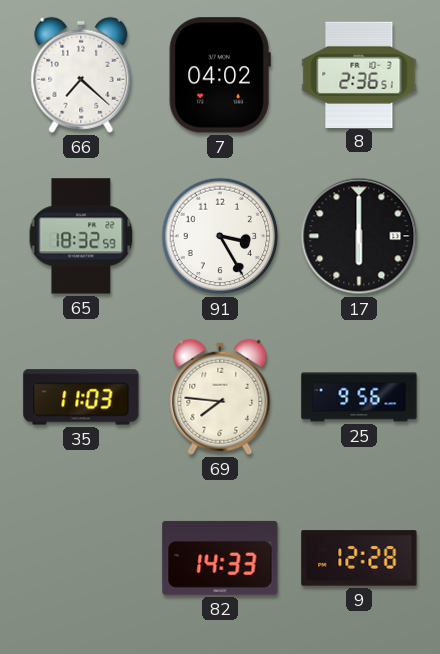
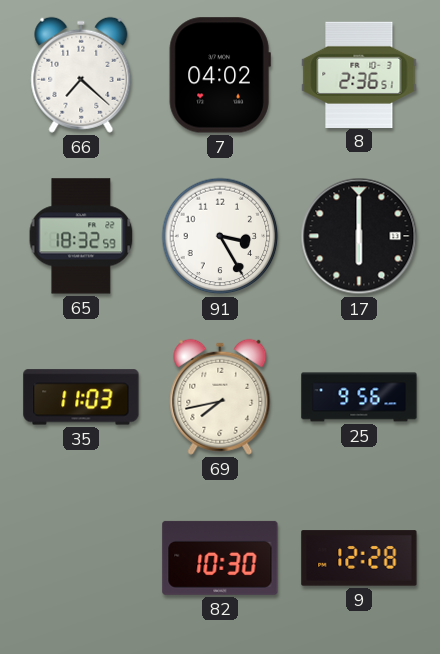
69: 7:46 -> 7:43 (220, 397)
82: 14:33 -> 10:30 (220, 558)
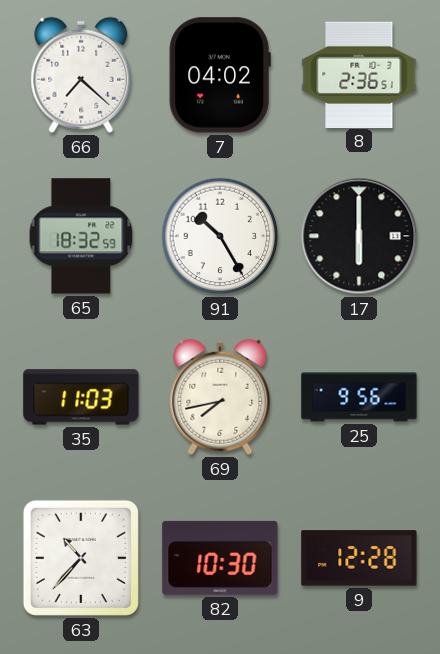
91: 3:25 -> 10:25 (220, 236)
63: none -> 10:37 (81, 558)
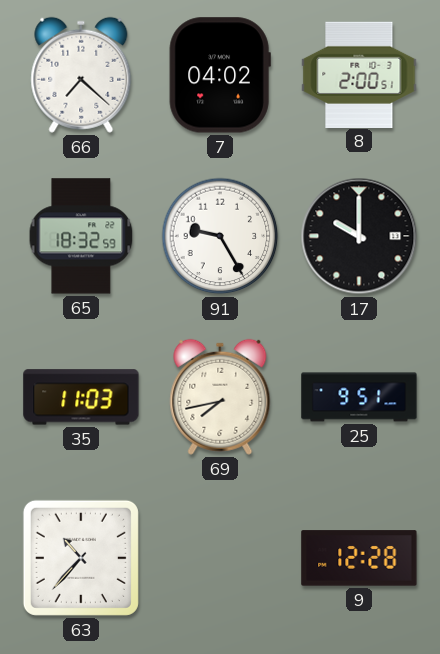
8: 2:36 -> 2:00 (359, 74)
91: 10:25 -> 9:25 (220, 236)
17: 6:00 -> 10:00 (359, 236)
25: 9:56 -> 9:51 (359, 397)
82: 10:30 -> none (220, 558)
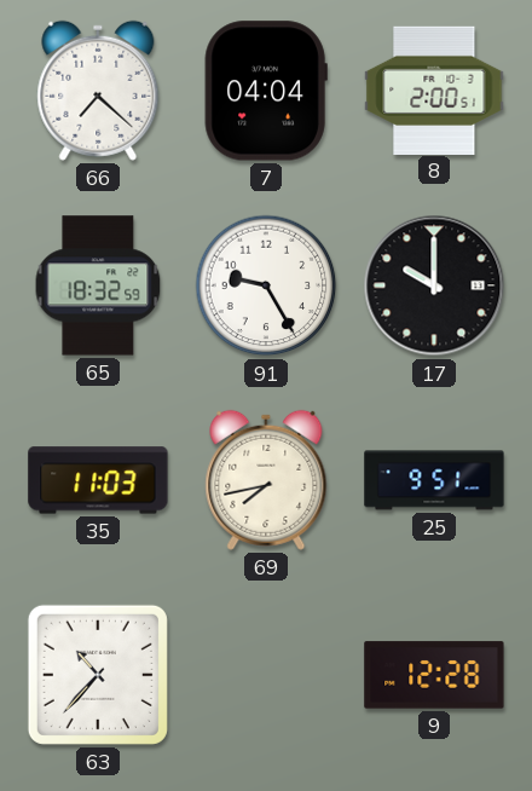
7: 04:02 -> 04:04 (266, 91)
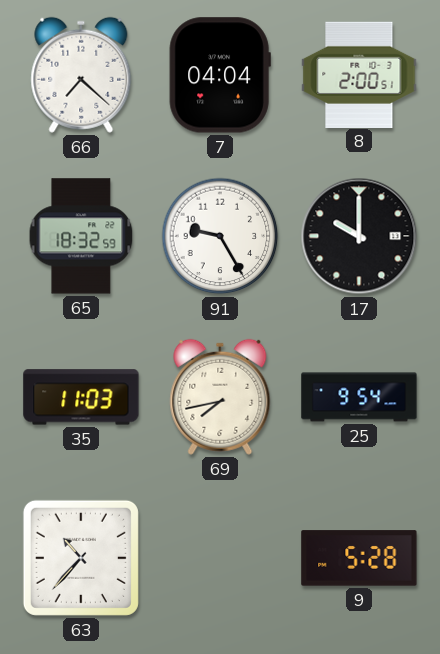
25: 9:51 -> 9:54 (359, 397)
9: 12:28 -> 5:28 (359, 558)
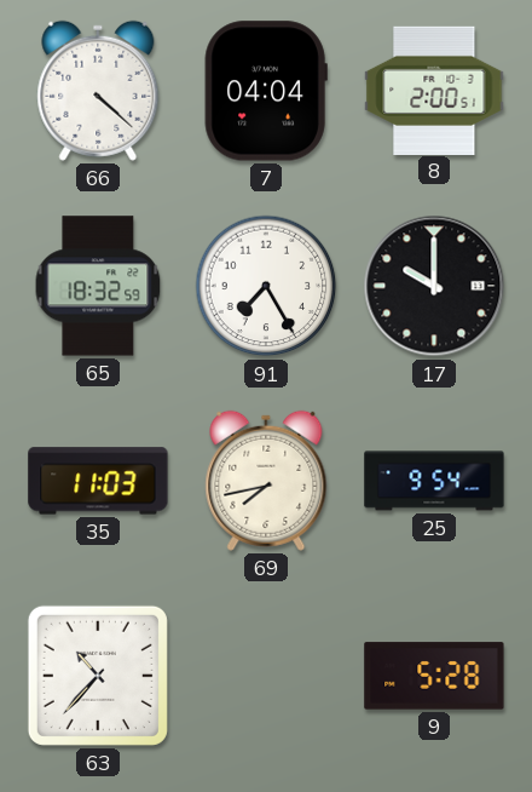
66: 7:22 -> 4:22 (98, 91)
91: 9:25 -> 7:25 (266, 286)
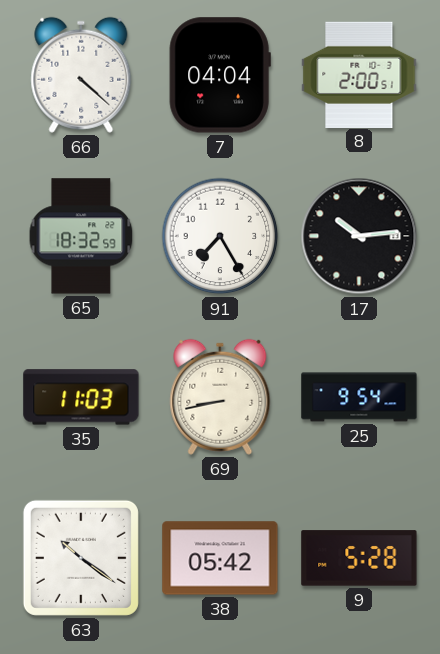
17: 10:00 -> 10:14 (359, 236)
69: 7:43 -> 8:43 (220, 397)
63: 10:37 -> 10:21 (81, 558)
38: none -> 05:42 (220, 558)
